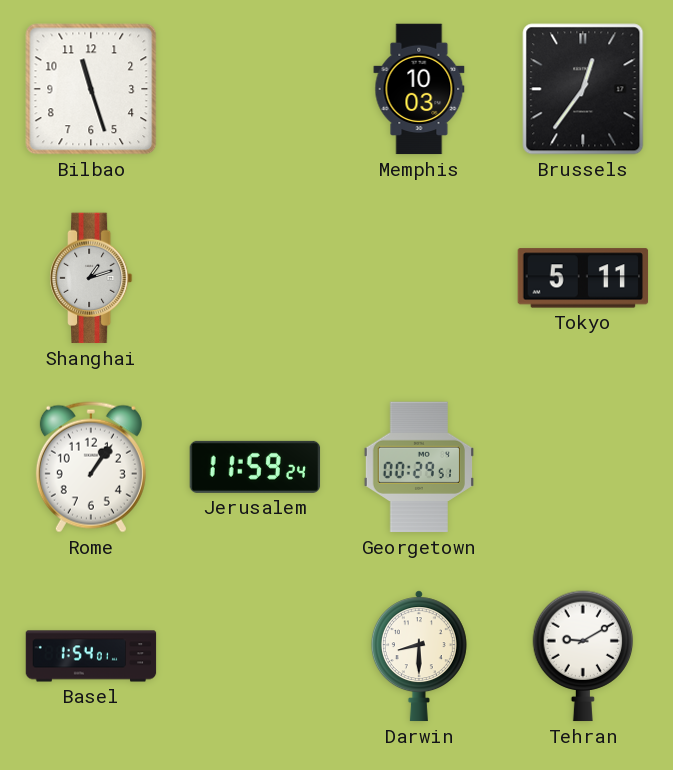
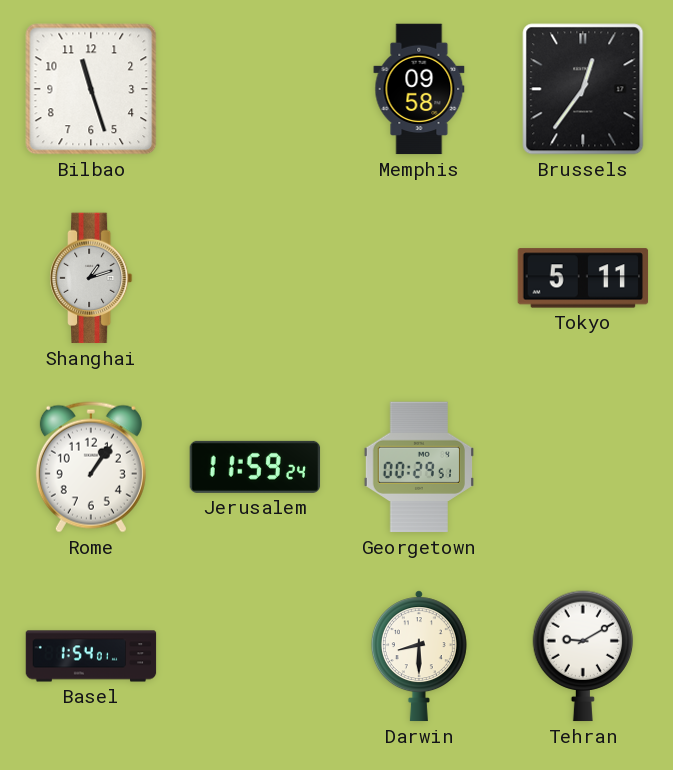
Memphis: 10:03 -> 09:58 (419, 89)
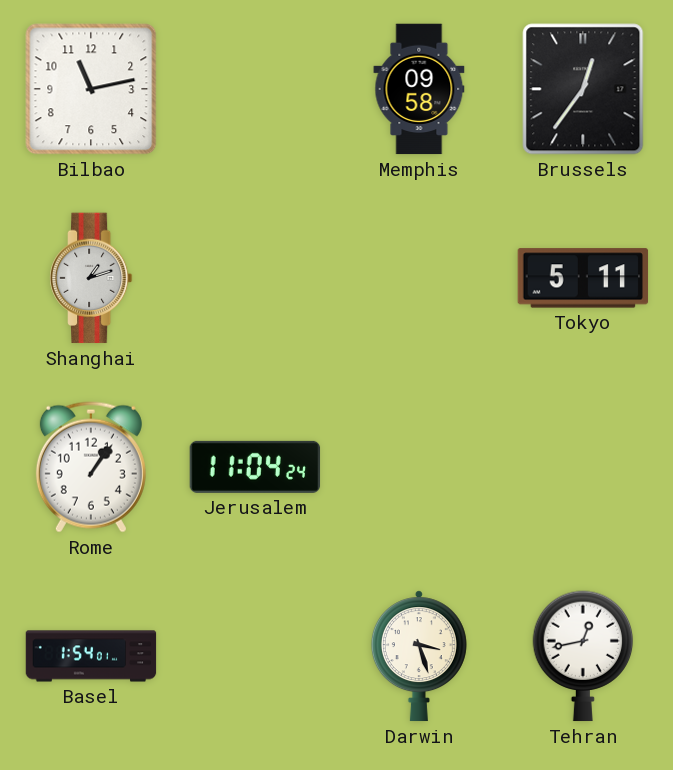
Bilbao: 11:27 -> 11:13 (91, 89)
Jerusalem: 11:59 -> 11:04 (255, 467)
Georgetown: 00:29 -> none (419, 467)
Darwin: 8:30 -> 3:27 (419, 656)
Tehran: 9:10 -> 12:43 (583, 656)
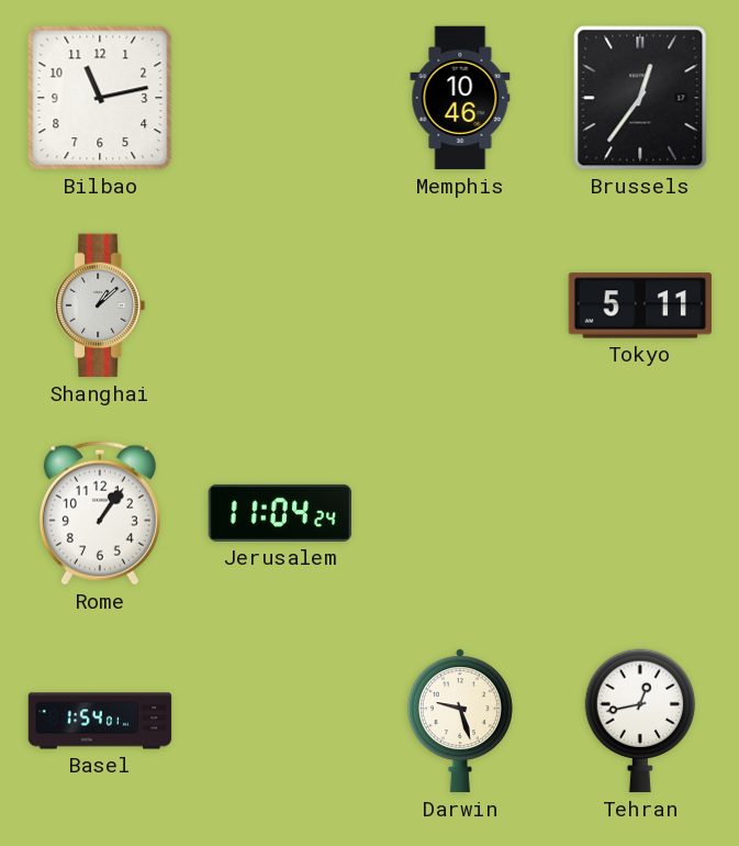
Memphis: 09:58 -> 10:46 (460, 98)
Shanghai: 1:12 -> 1:08 (100, 305)
Darwin: 3:27 -> 9:27 (460, 721)
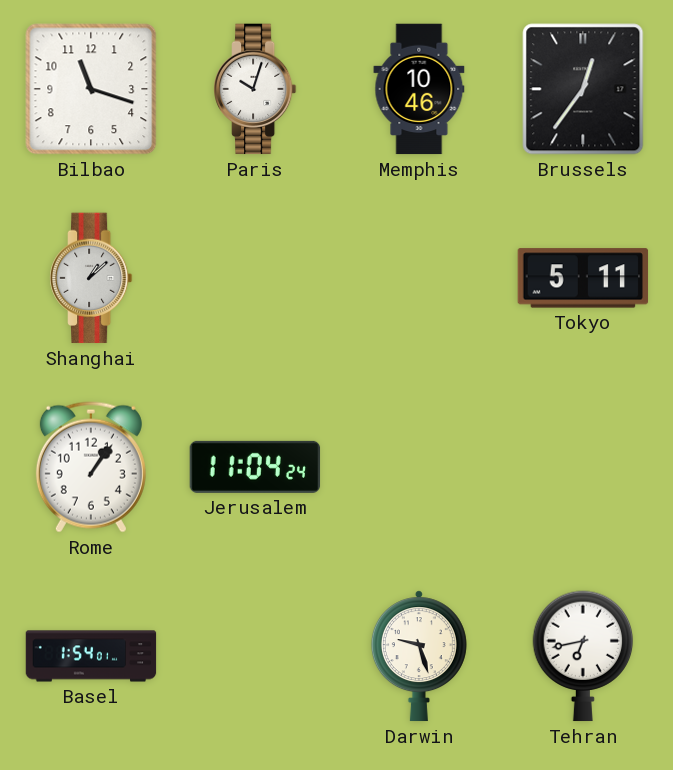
Bilbao: 11:13 -> 11:18 (91, 89)
Paris: none -> 10:03 (255, 89)
Tehran: 12:43 -> 6:43 (583, 656)
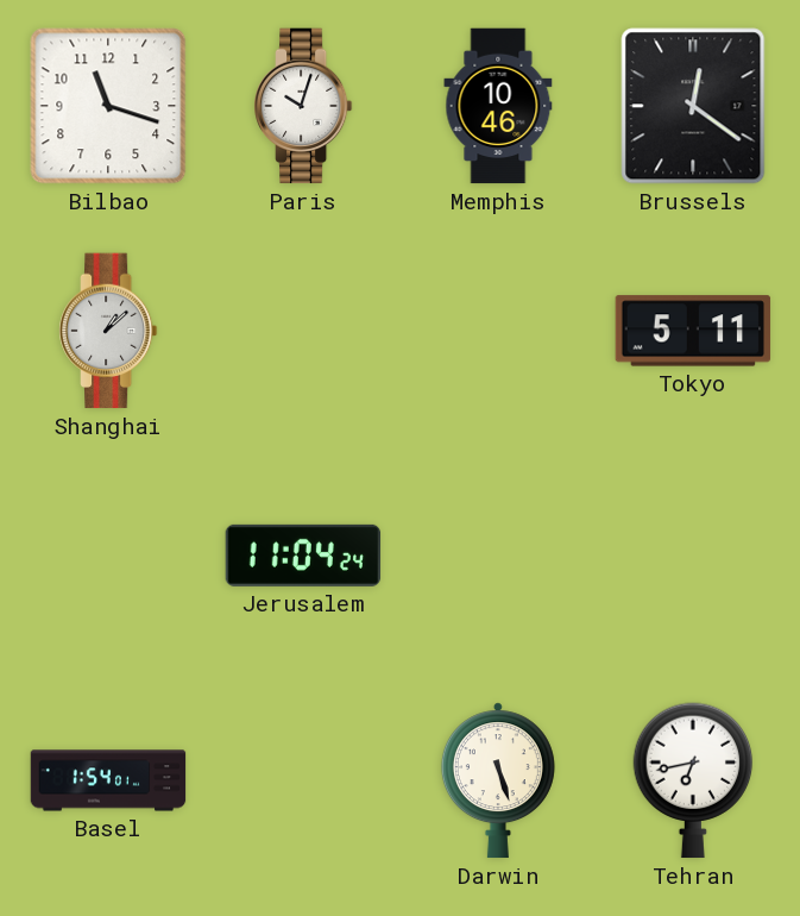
Brussels: 12:36 -> 12:21 (693, 106)
Rome: 1:06 -> none (91, 467)
Darwin: 9:27 -> 5:27 (498, 780)
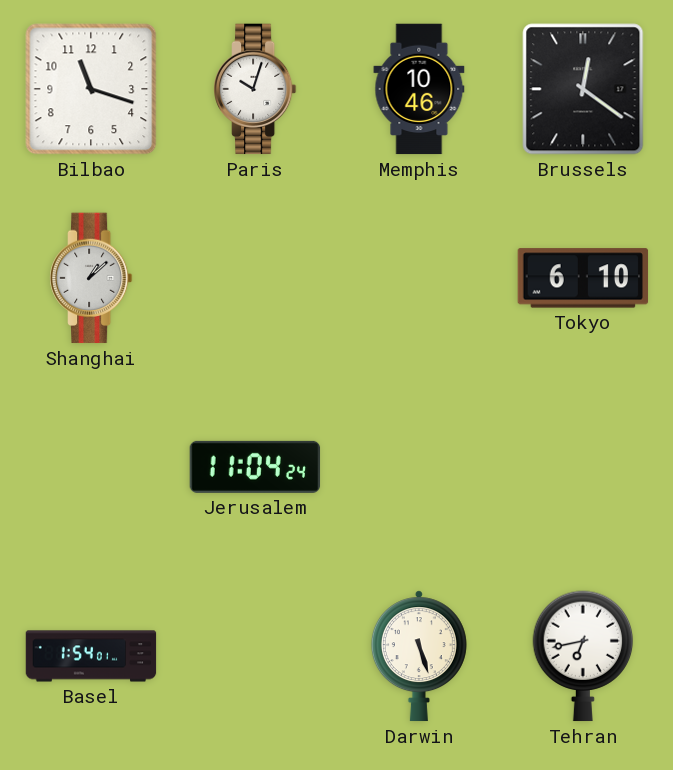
Tokyo: 5:11 -> 6:10 (583, 278)
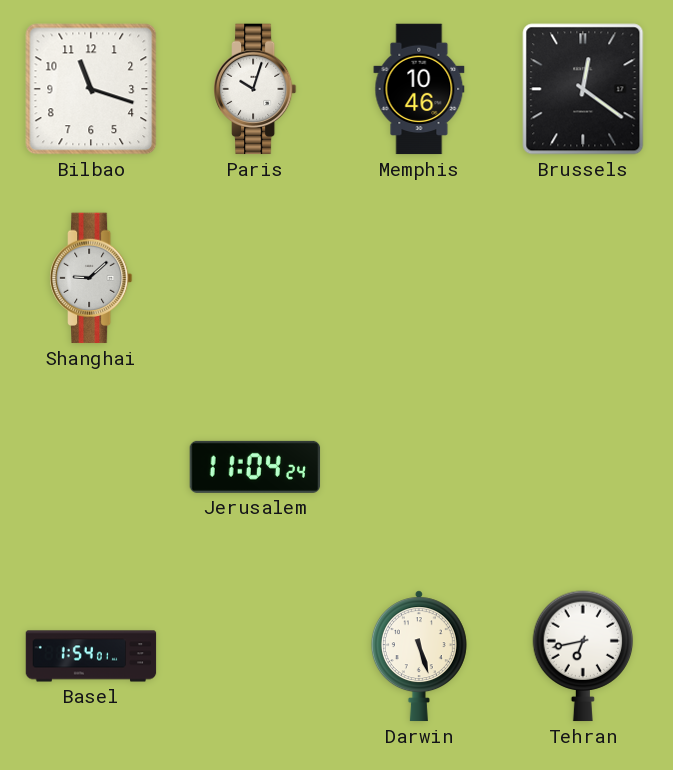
Shanghai: 1:08 -> 9:08 (91, 278)
Tokyo: 6:10 -> none (583, 278)
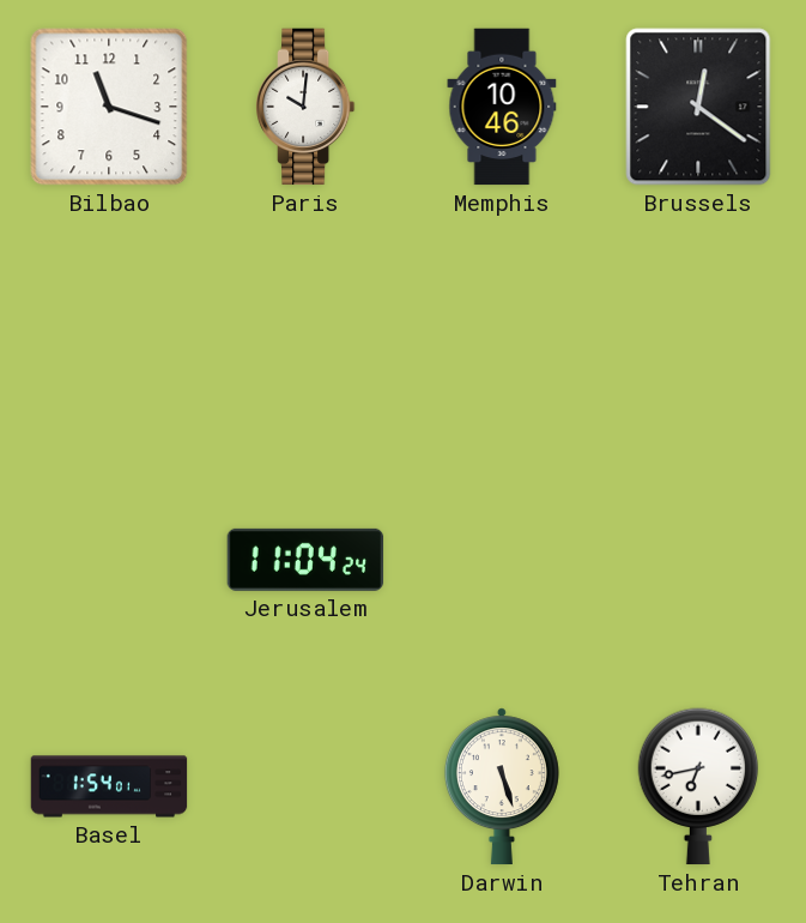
Paris: 10:03 -> 10:01 (305, 107)
Shanghai: 9:08 -> none (91, 278)
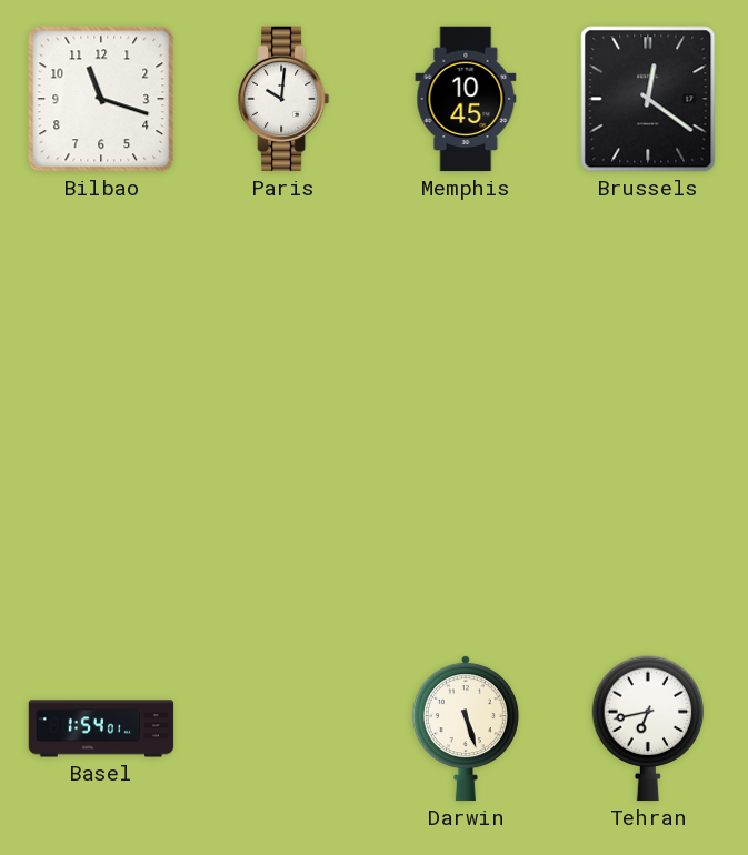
Memphis: 10:46 -> 10:45 (466, 99)
Jerusalem: 11:04 -> none (305, 560)
